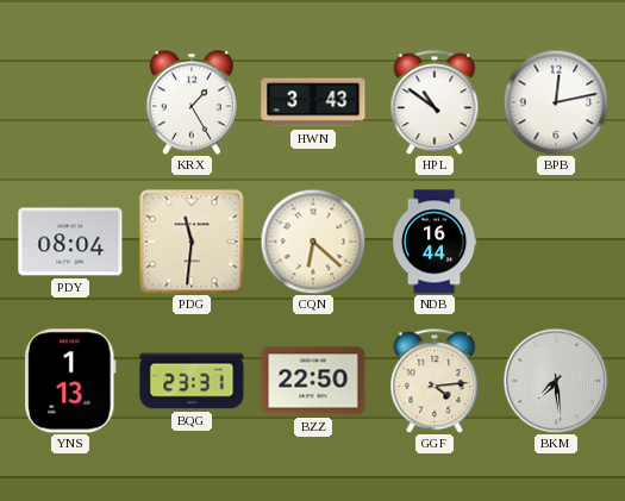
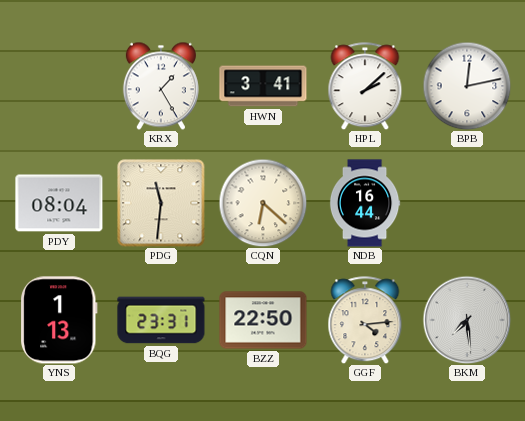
HWN: 3:43 -> 3:41 (263, 86)
HPL: 10:51 -> 2:08 (365, 86)
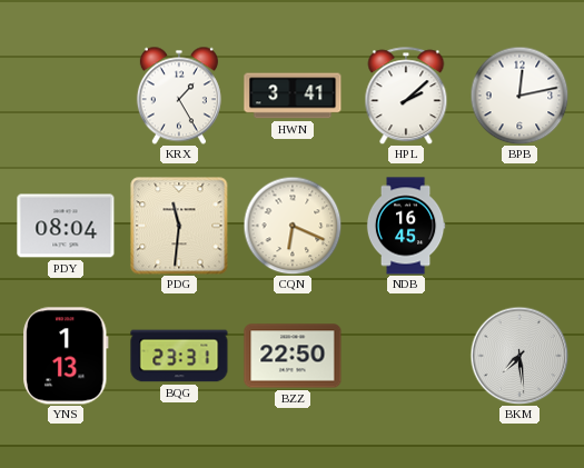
CQN: 6:22 -> 6:19 (293, 226)
NDB: 16:44 -> 16:45 (406, 226)
GGF: 4:14 -> none (365, 320)
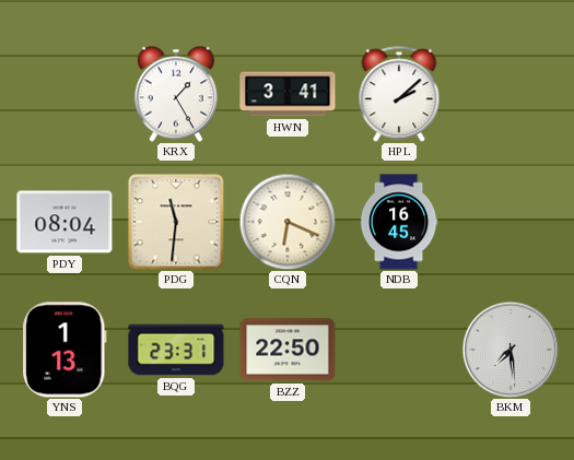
BPB: 12:13 -> none (519, 96)
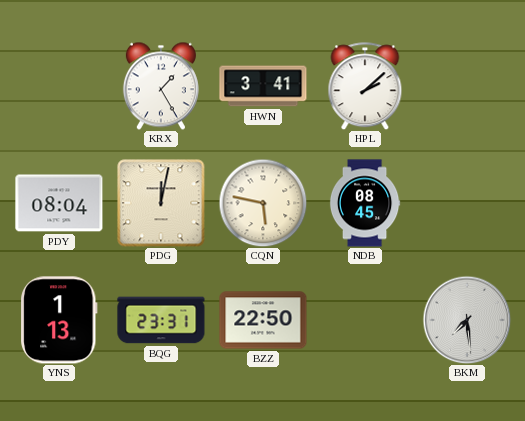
PDG: 11:31 -> 12:02 (161, 203)
CQN: 6:19 -> 5:47 (263, 203)
NDB: 16:45 -> 08:45 (365, 203)
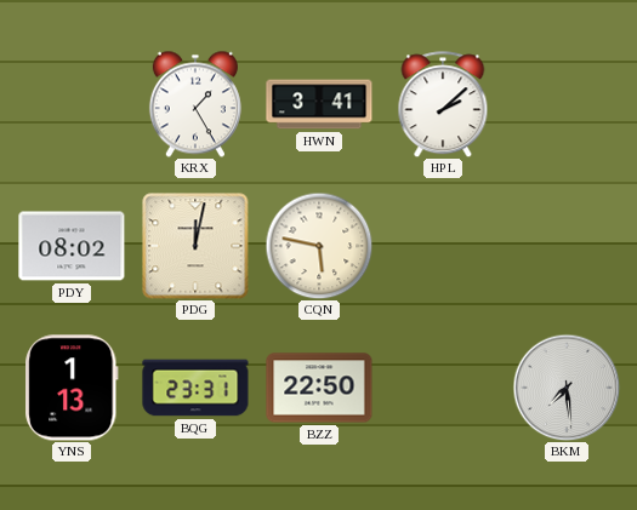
PDY: 08:04 -> 08:02 (72, 246)
NDB: 08:45 -> none (365, 203)
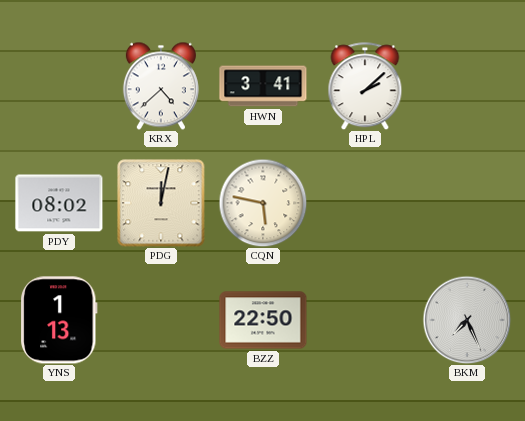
KRX: 1:25 -> 4:38 (161, 86)
BQG: 23:31 -> none (195, 388)
BKM: 7:29 -> 7:26 (467, 320)
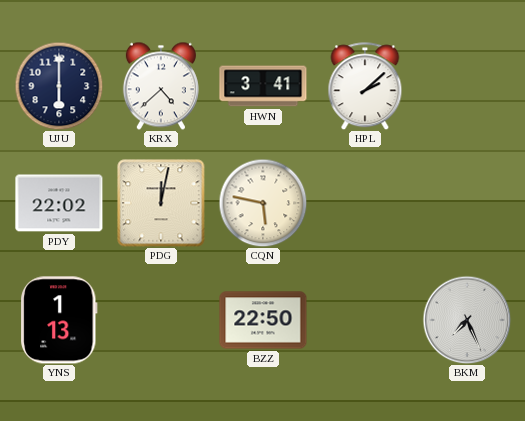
UJU: none -> 6:00 (59, 86)
PDY: 08:02 -> 22:02 (59, 203)
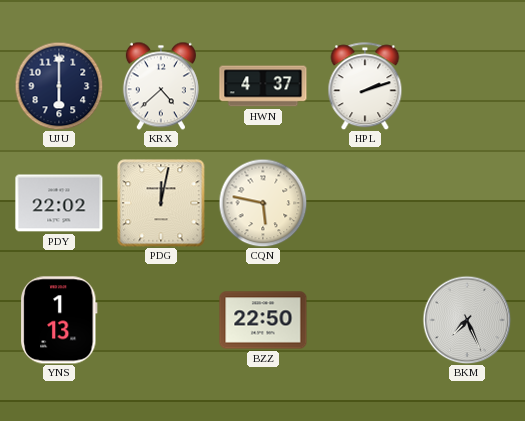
HWN: 3:41 -> 4:37 (263, 86)
HPL: 2:08 -> 2:12 (365, 86)
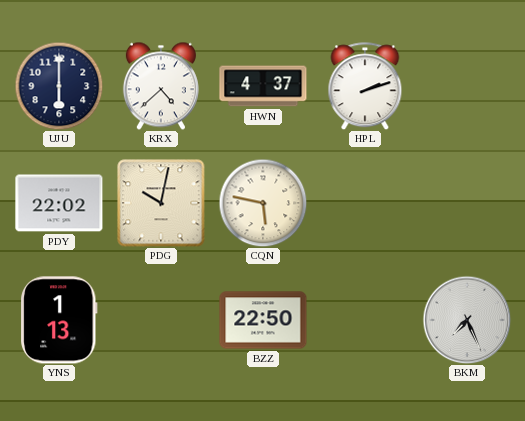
PDG: 12:02 -> 10:02 (161, 203)
